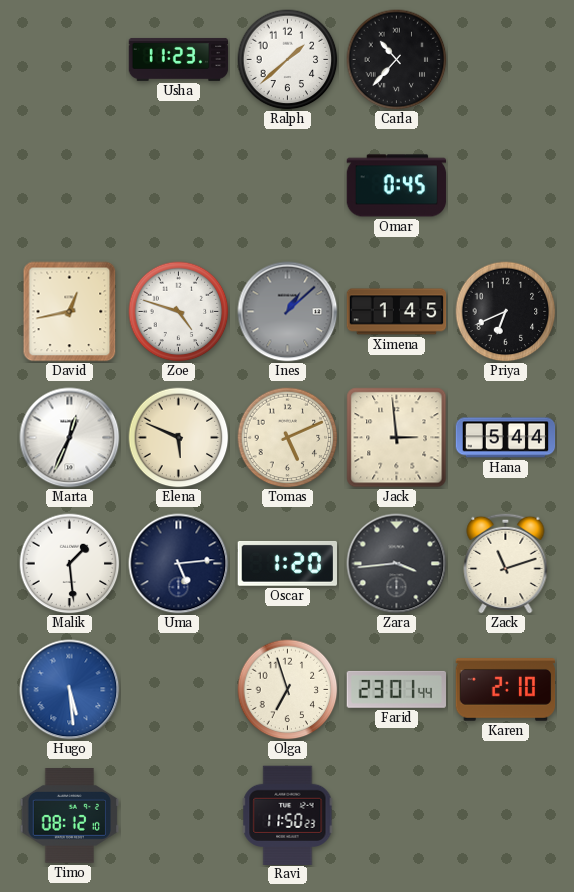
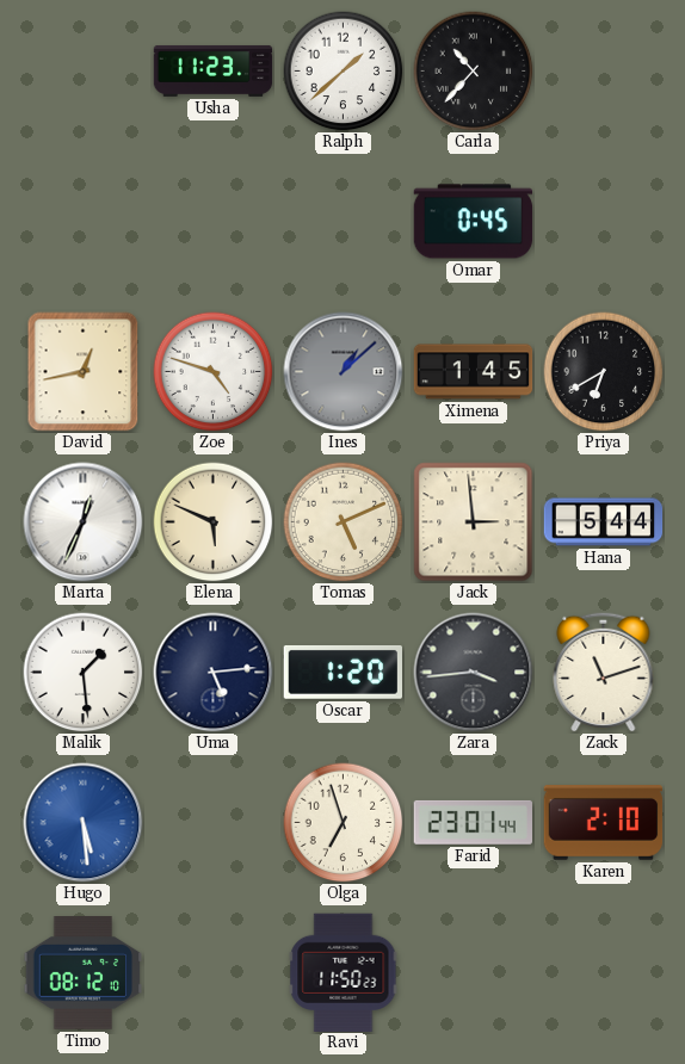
Priya: 6:41 -> 6:40 (604, 372)
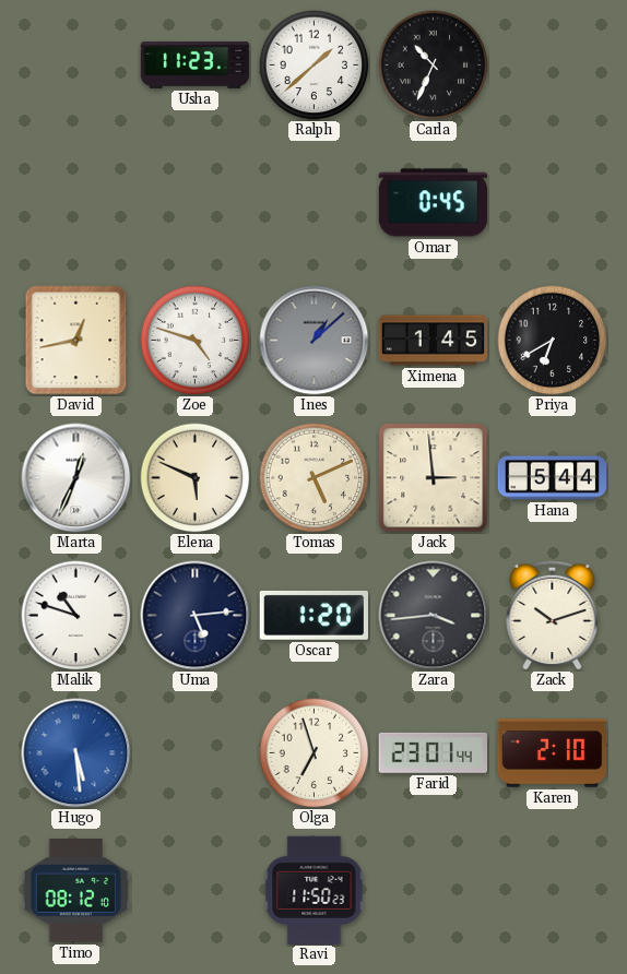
Carla: 10:37 -> 10:34 (434, 66)
Malik: 1:29 -> 10:48 (76, 616)
Zack: 11:12 -> 10:12 (553, 615)
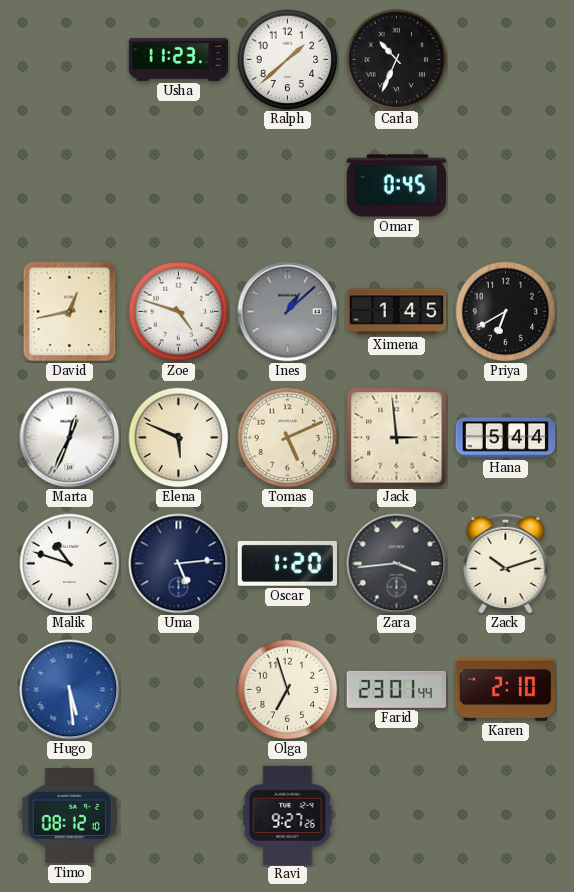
Ravi: 11:50 -> 9:27 (288, 815)
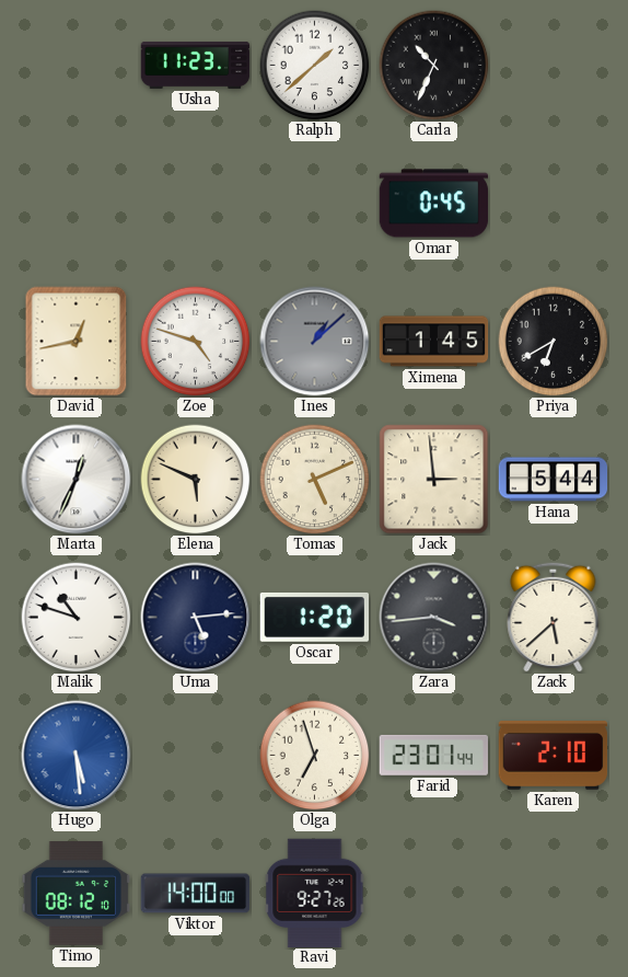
Zack: 10:12 -> 5:38 (554, 617)
Viktor: none -> 14:00 (196, 894)
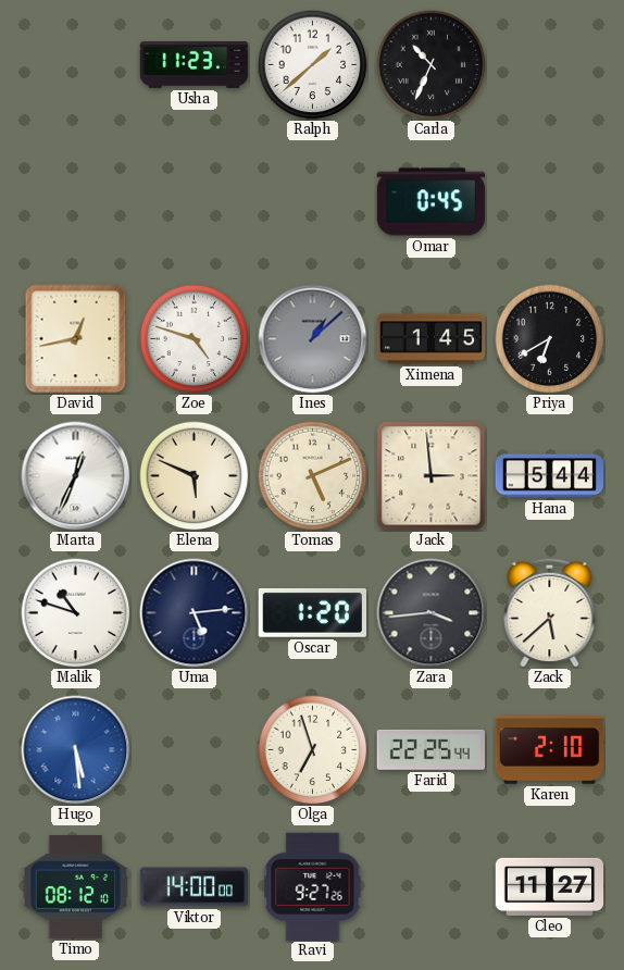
Farid: 23:01 -> 22:25 (430, 749)
Cleo: none -> 11:27 (550, 886)
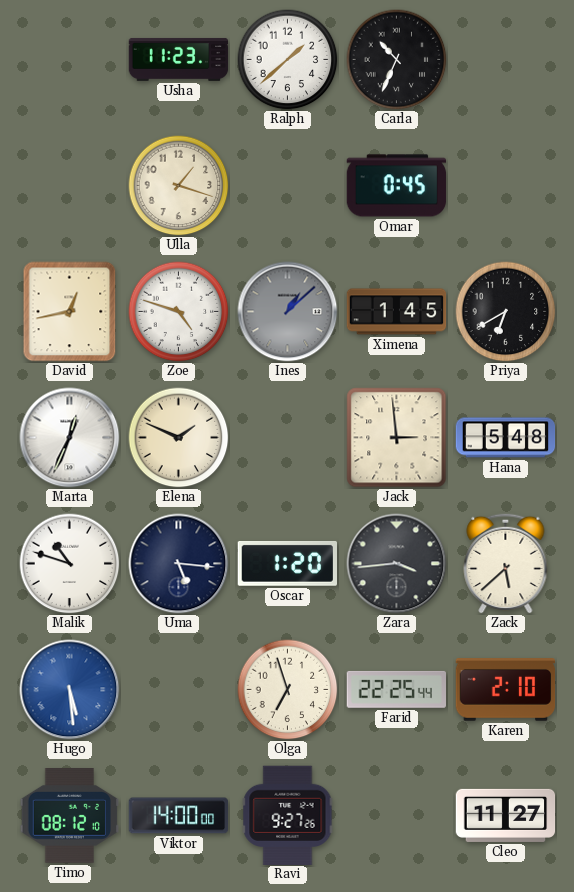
Ulla: none -> 1:18 (179, 186)
Elena: 5:49 -> 1:49 (179, 438)
Tomas: 5:11 -> none (313, 476)
Hana: 5:44 -> 5:48 (506, 438)
Uma: 5:14 -> 5:16 (179, 564)
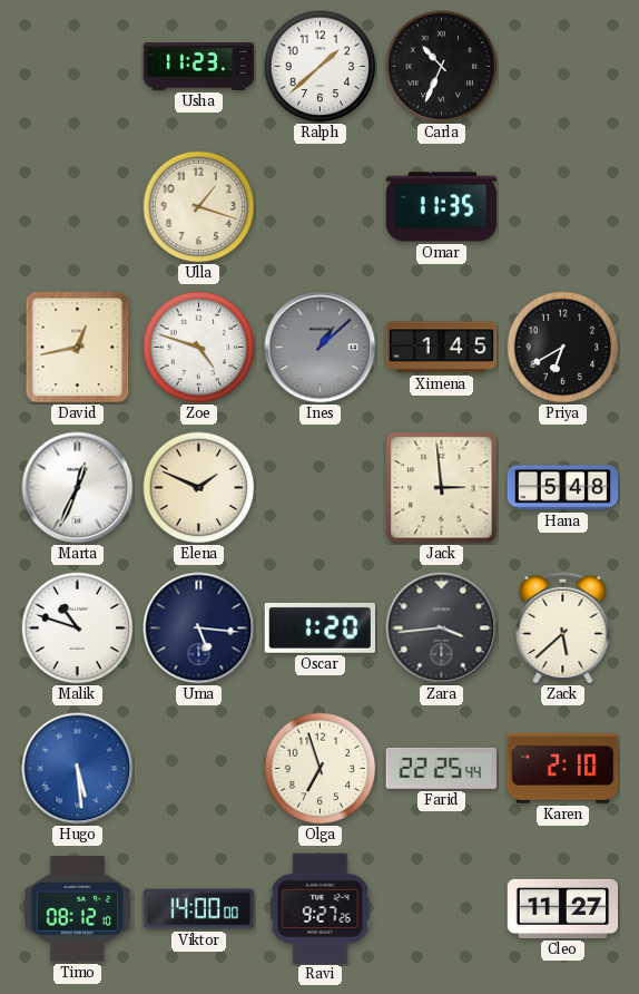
Omar: 0:45 -> 11:35 (442, 207)
